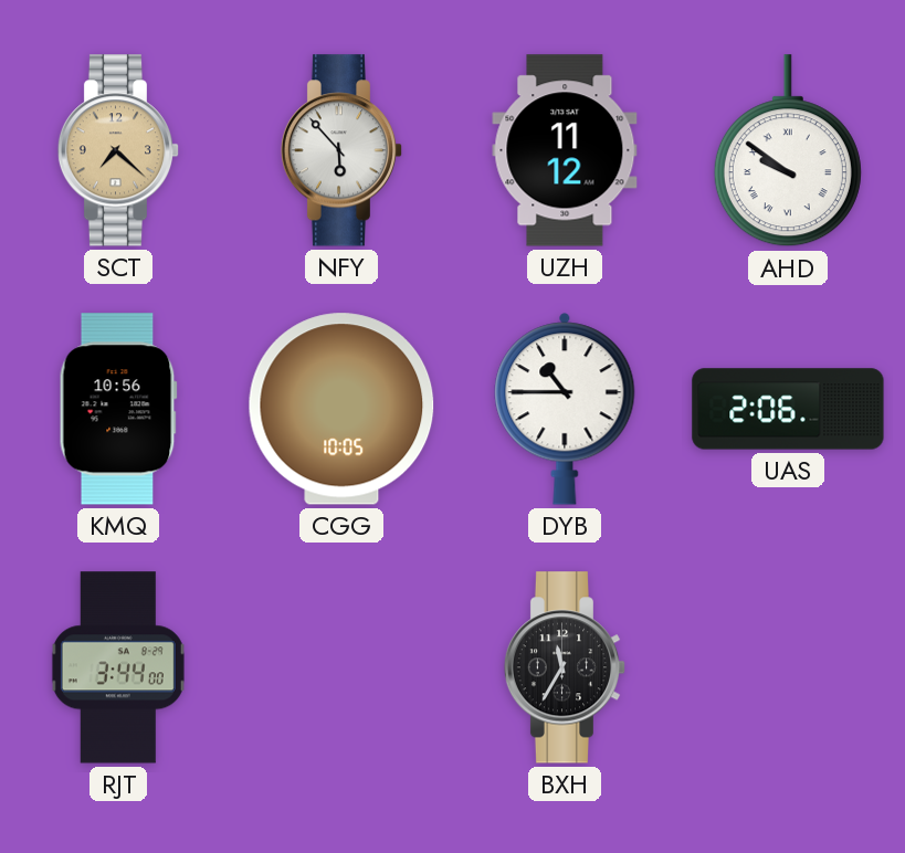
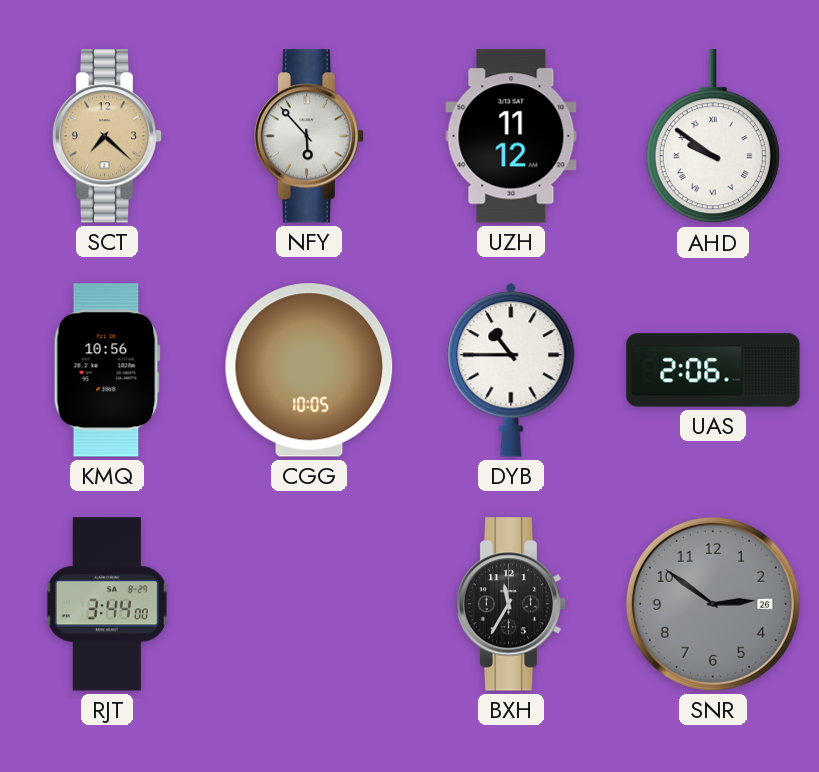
SNR: none -> 2:51 (713, 604)
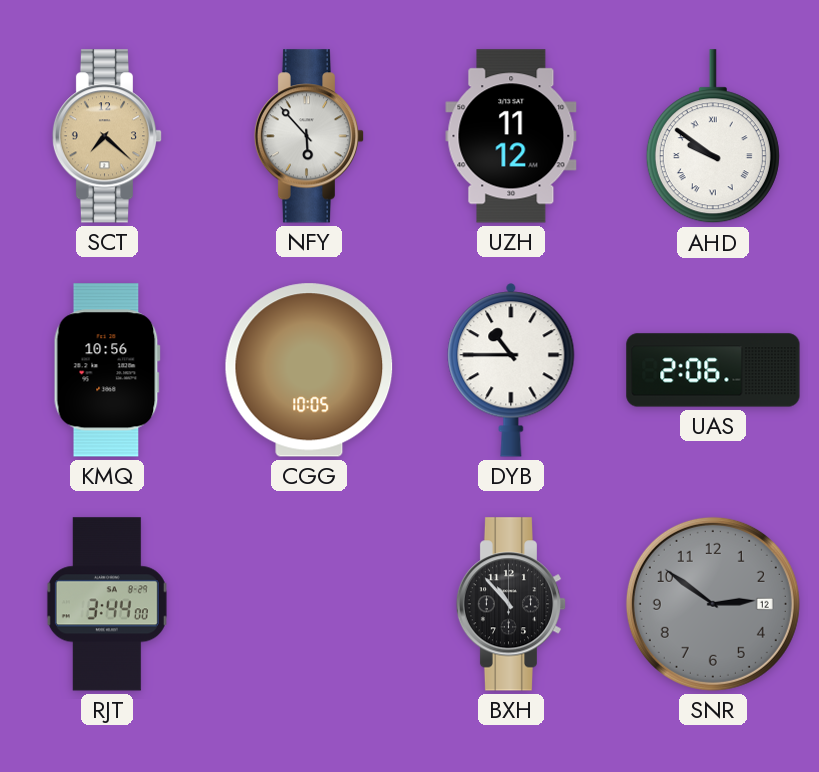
BXH: 11:35 -> 10:53 (511, 604)
SNR date: 26 -> 12 (713, 604)
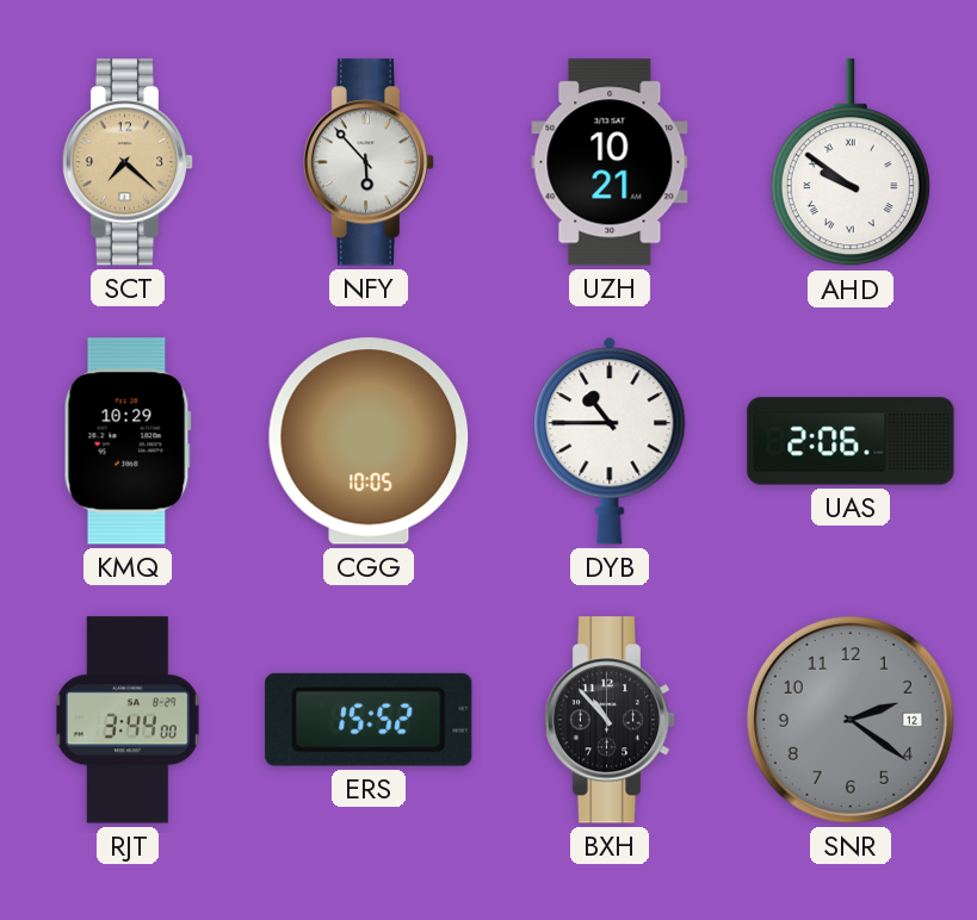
UZH: 11:12 -> 10:21 (610, 162)
KMQ: 10:56 -> 10:29 (128, 441)
ERS: none -> 15:52 (369, 720)
SNR: 2:51 -> 2:21 (851, 720)
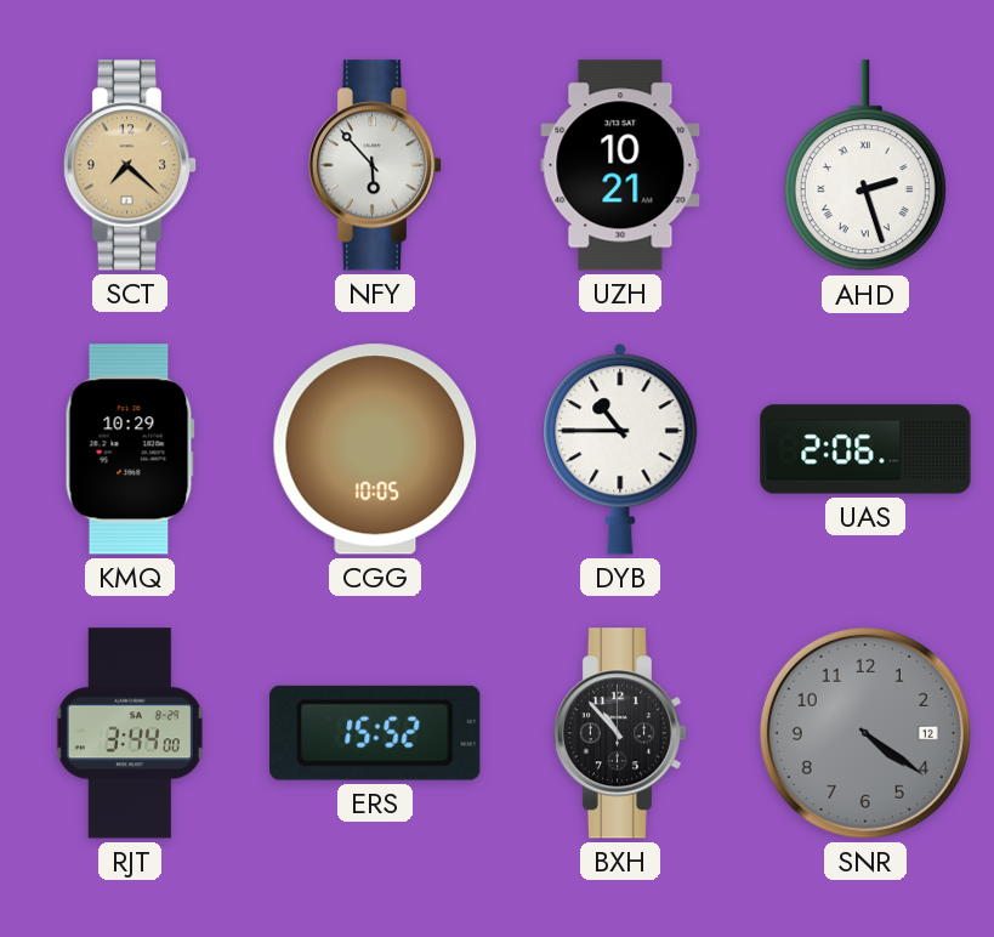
AHD: 9:51 -> 2:27 (865, 166)
SNR: 2:21 -> 4:21 (865, 733)
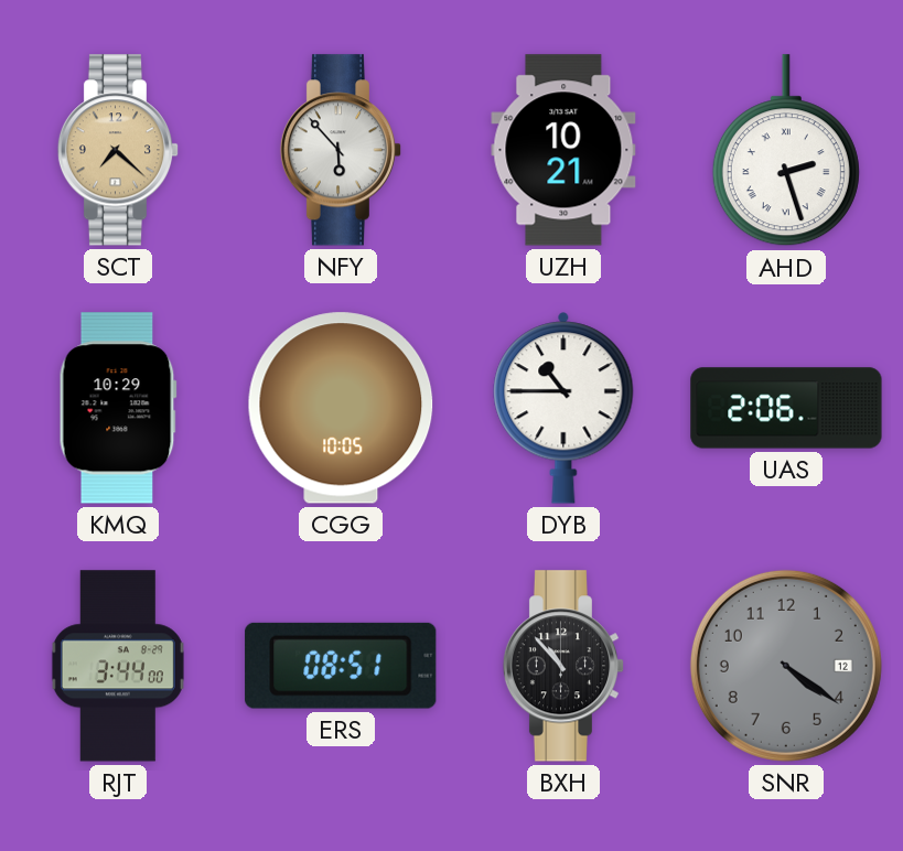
ERS: 15:52 -> 08:51 (341, 666)
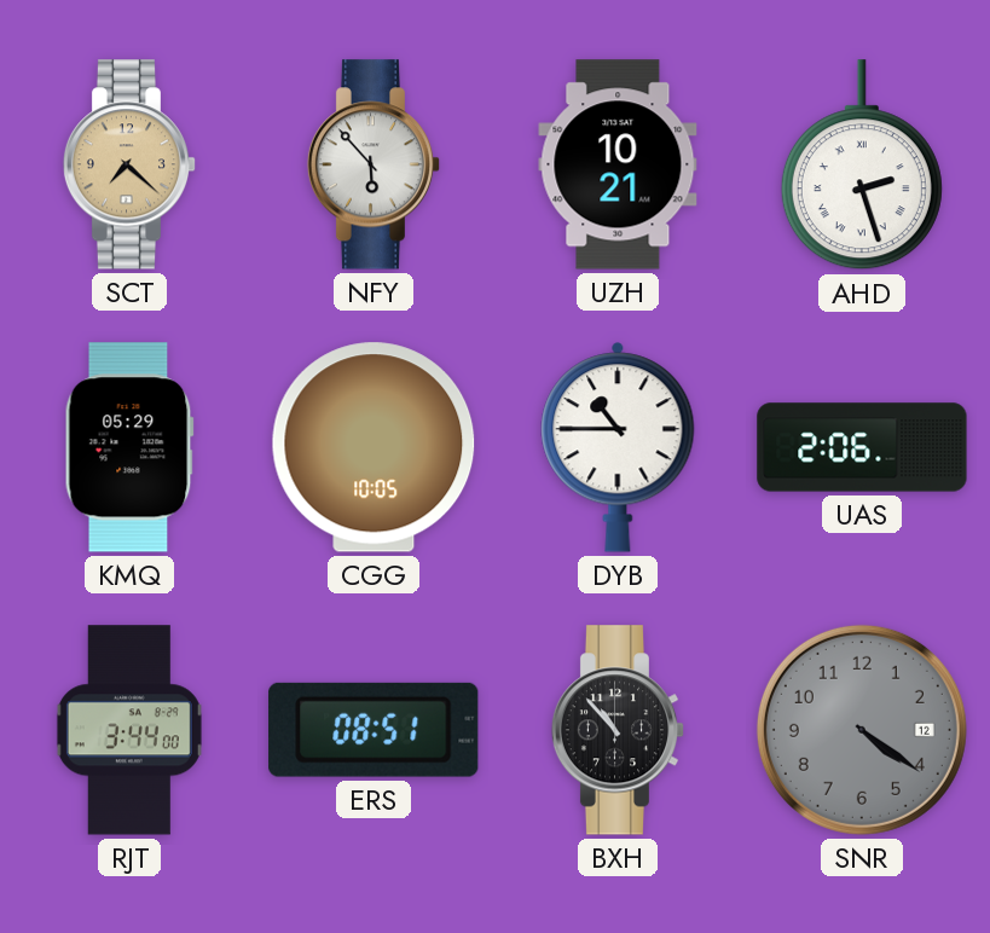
KMQ: 10:29 -> 05:29 (129, 447)
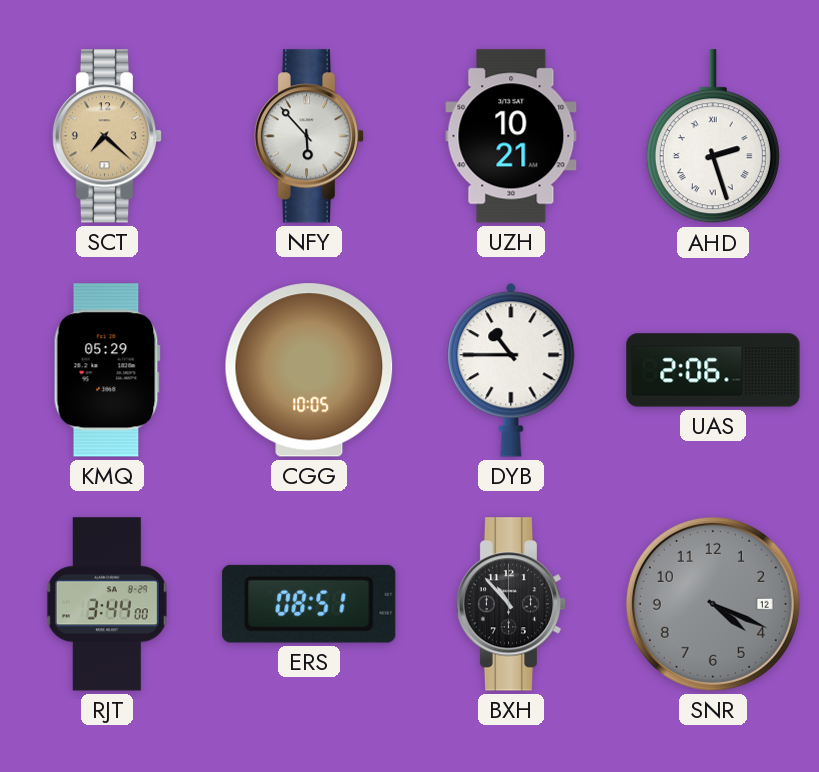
SNR: 4:21 -> 4:19 (713, 604)
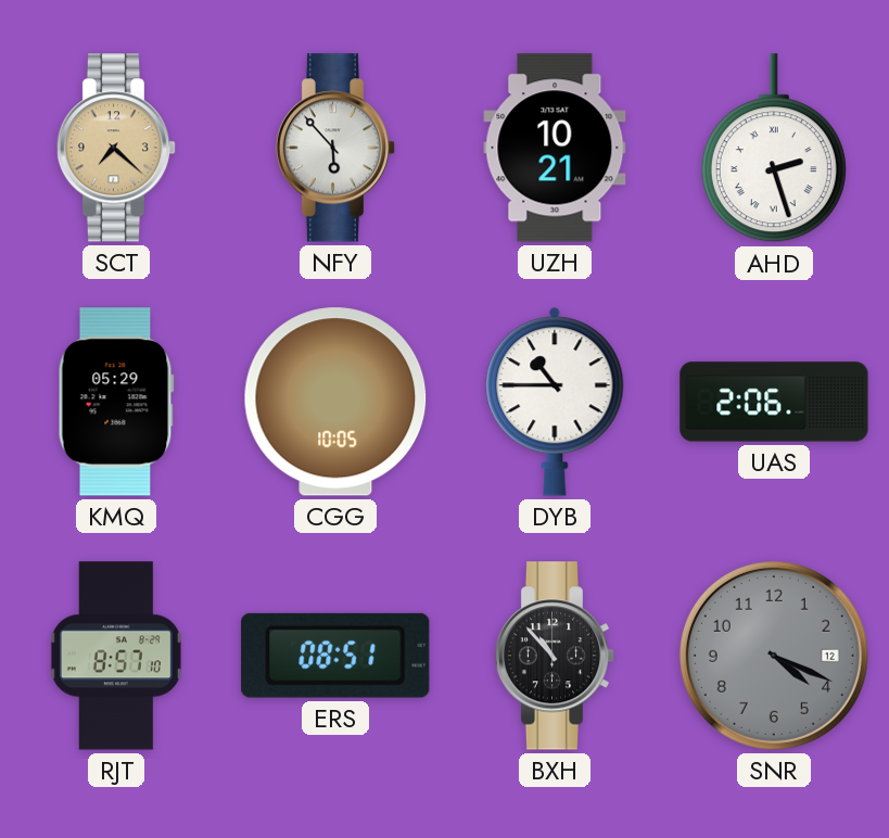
RJT: 3:44 -> 8:57 (116, 656)
